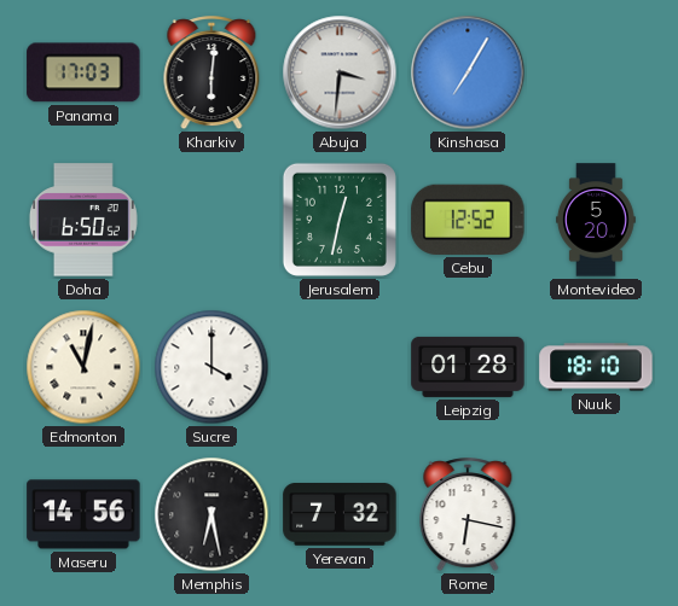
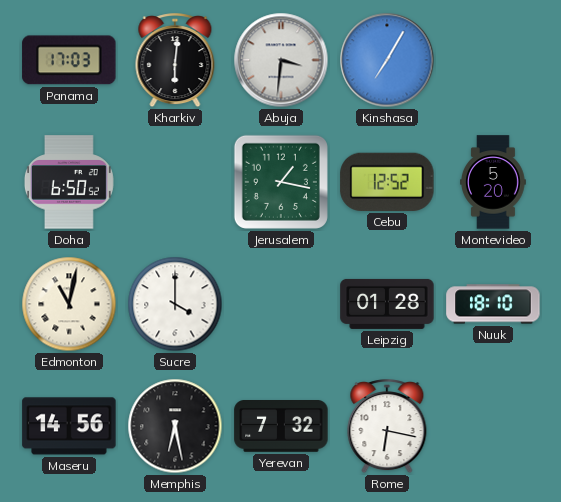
Jerusalem: 12:32 -> 1:17 (281, 182)
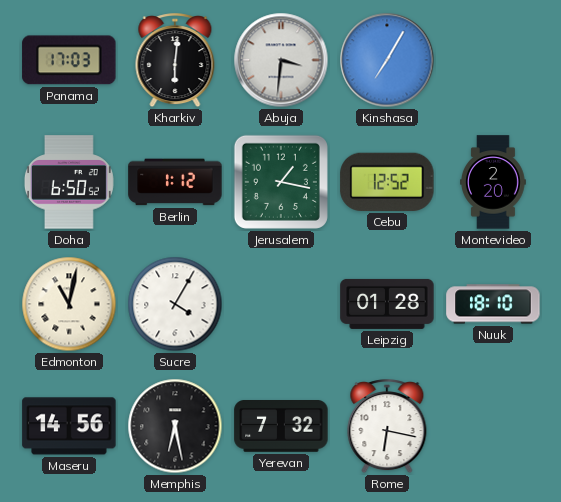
Berlin: none -> 1:12 (175, 182)
Montevideo: 5:20 -> 2:20 (494, 182)
Sucre: 4:00 -> 4:05 (175, 304)
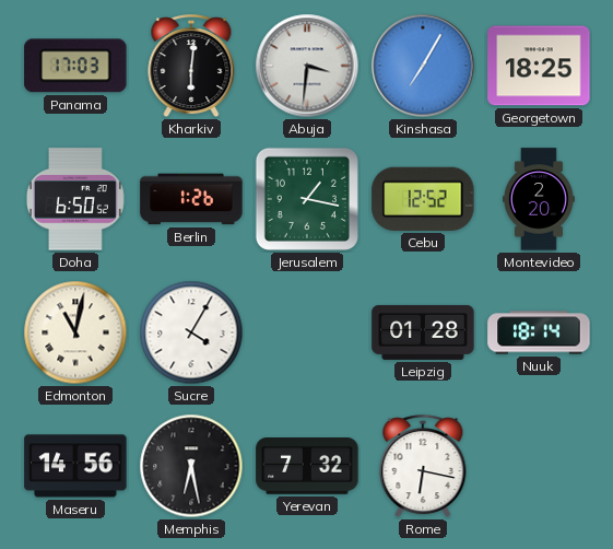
Georgetown: none -> 18:25 (539, 66)
Berlin: 1:12 -> 1:26 (191, 199)
Nuuk: 18:10 -> 18:14 (539, 332)
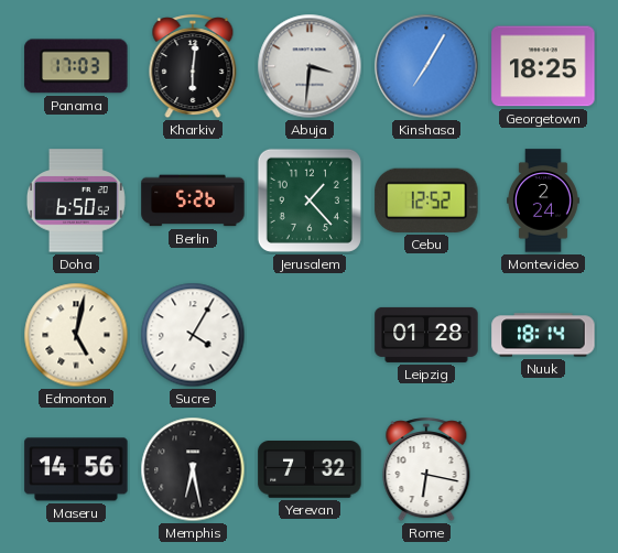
Berlin: 1:26 -> 5:26 (193, 200)
Jerusalem: 1:17 -> 1:23 (310, 200)
Montevideo: 2:20 -> 2:24 (544, 200)
Edmonton: 11:02 -> 5:02 (76, 335)
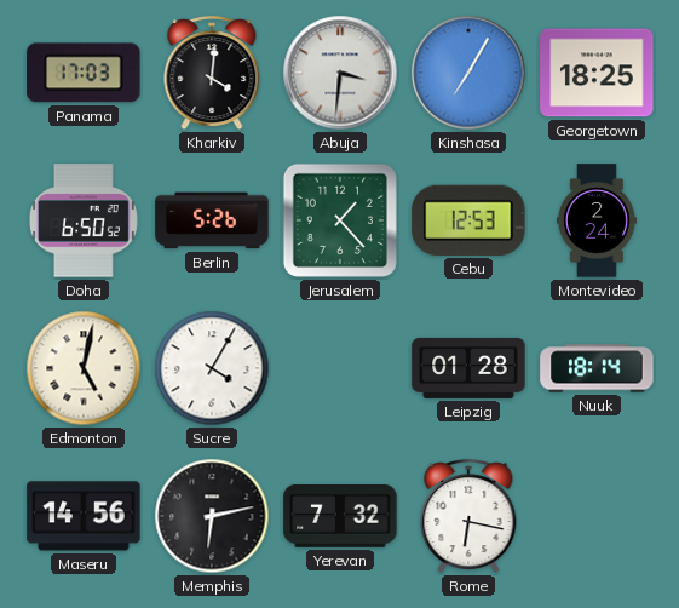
Kharkiv: 6:01 -> 4:01 (212, 74)
Cebu: 12:52 -> 12:53 (468, 220)
Memphis: 6:28 -> 6:13 (212, 516)
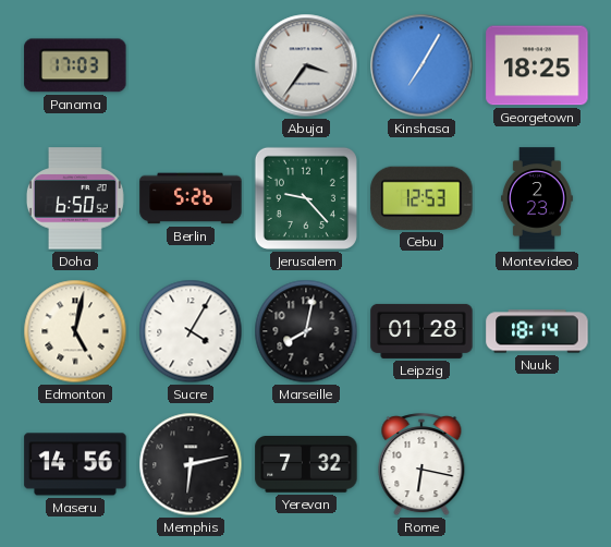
Kharkiv: 4:01 -> none (212, 74)
Abuja: 3:31 -> 3:36 (306, 65)
Jerusalem: 1:23 -> 9:23 (306, 198)
Montevideo: 2:24 -> 2:23 (538, 198)
Marseille: none -> 8:02 (306, 331)
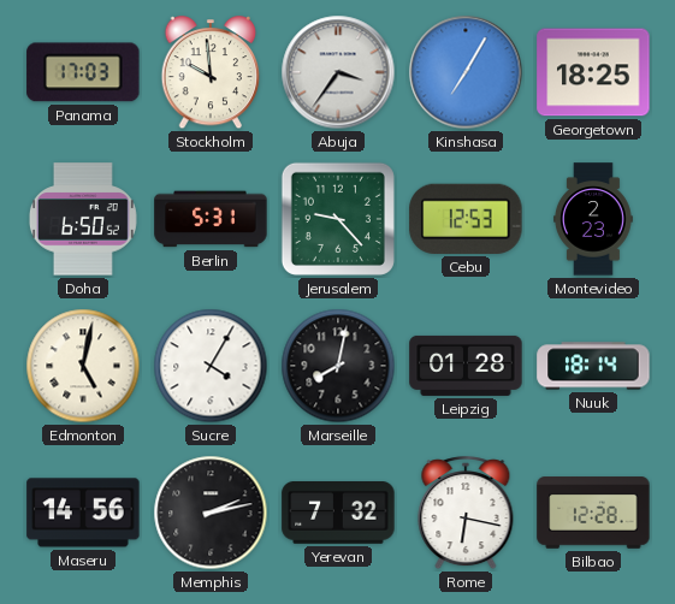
Stockholm: none -> 9:59 (211, 73)
Berlin: 5:26 -> 5:31 (211, 219)
Memphis: 6:13 -> 2:13 (211, 513)
Bilbao: none -> 12:28 (593, 513)
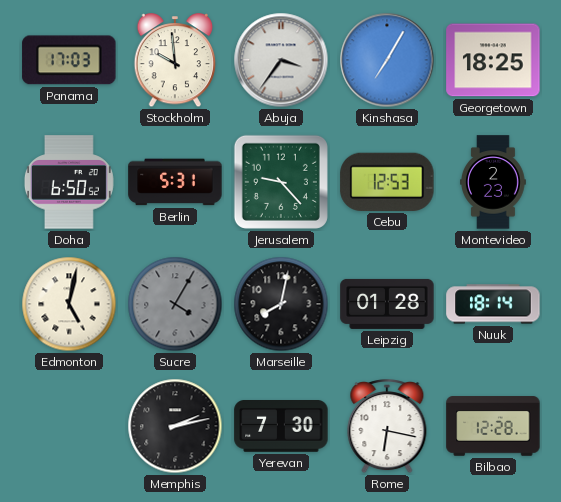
Sucre dial: white -> grey (175, 304)
Maseru: 14:56 -> none (83, 513)
Yerevan: 7:32 -> 7:30 (281, 427)
